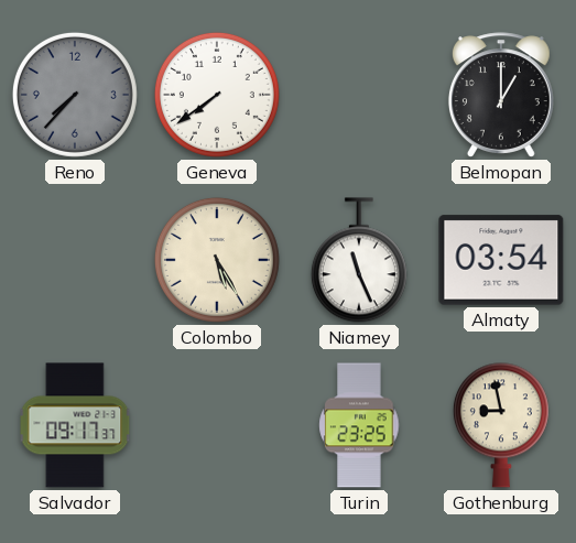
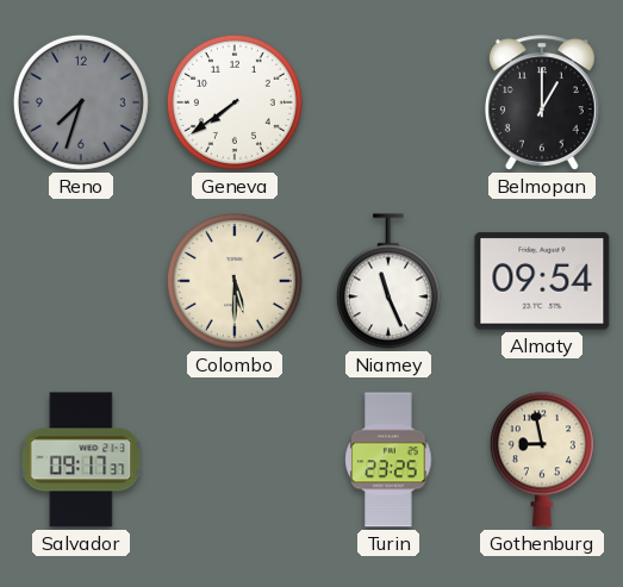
Reno: 7:37 -> 7:33 (81, 102)
Colombo: 5:25 -> 5:30 (235, 281)
Almaty: 03:54 -> 09:54 (542, 281)
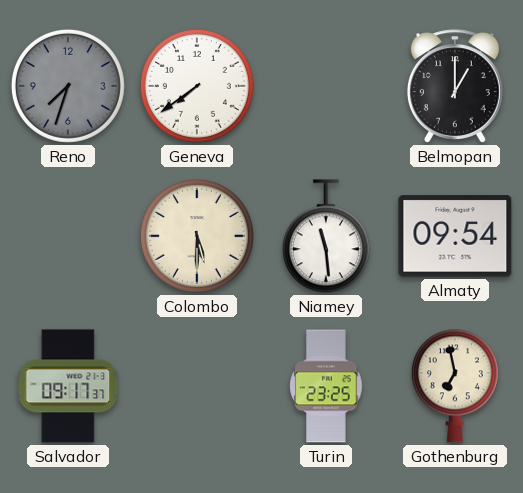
Niamey: 11:26 -> 11:29 (326, 236)
Gothenburg: 8:58 -> 6:58 (455, 386)
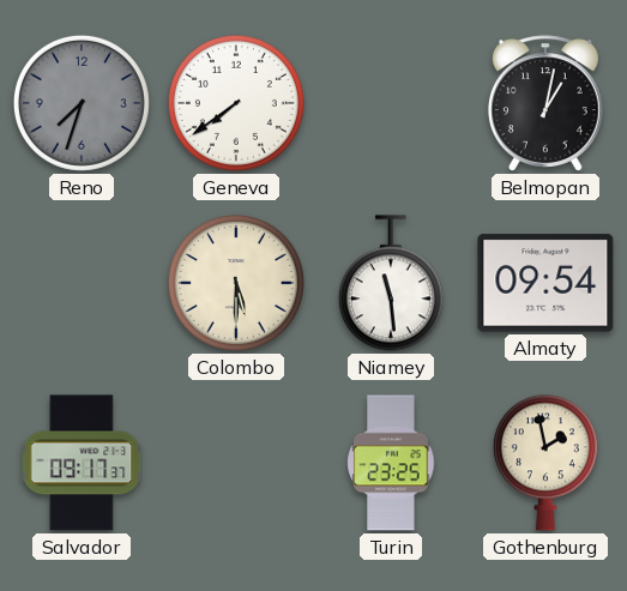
Belmopan: 1:00 -> 1:02 (545, 103)
Gothenburg: 6:58 -> 1:58 (545, 463)
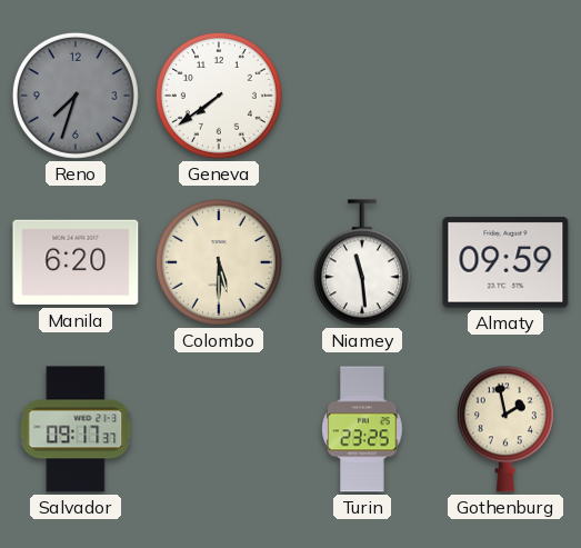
Belmopan: 1:02 -> none (545, 103)
Manila: none -> 6:20 (76, 262)
Almaty: 09:54 -> 09:59 (505, 262)
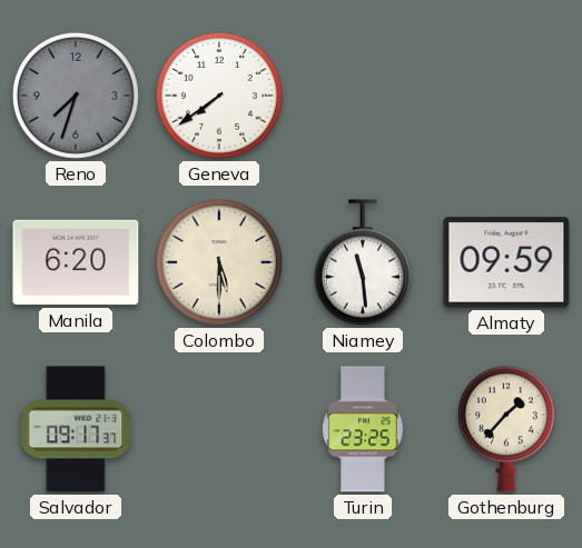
Gothenburg: 1:58 -> 1:37 (506, 429)
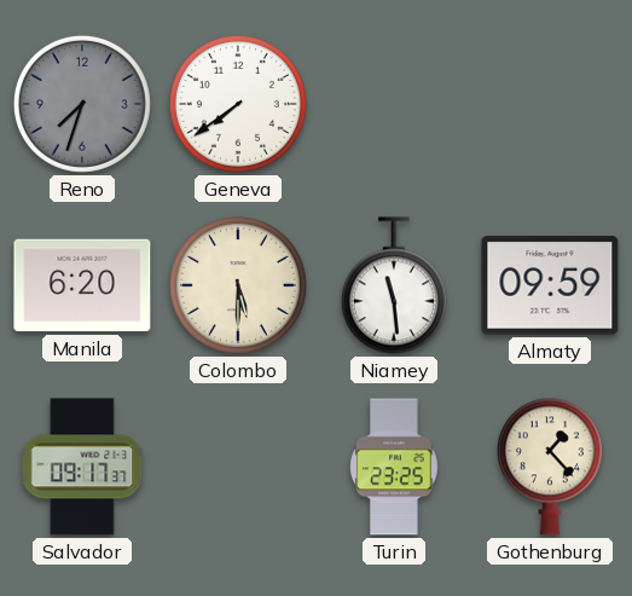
Gothenburg: 1:37 -> 1:23 (550, 467)
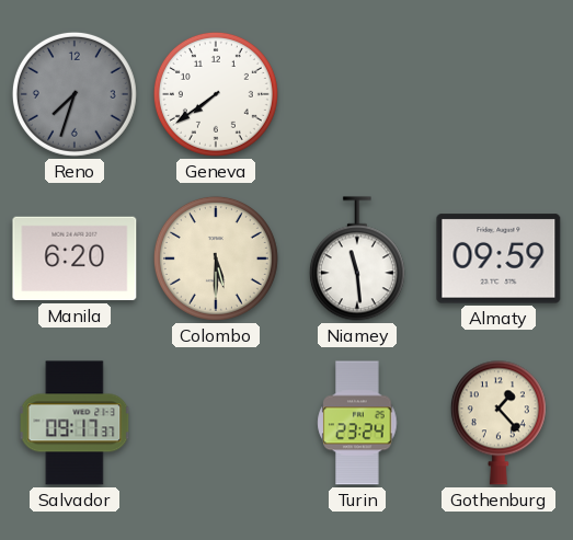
Turin: 23:25 -> 23:24 (357, 423)
